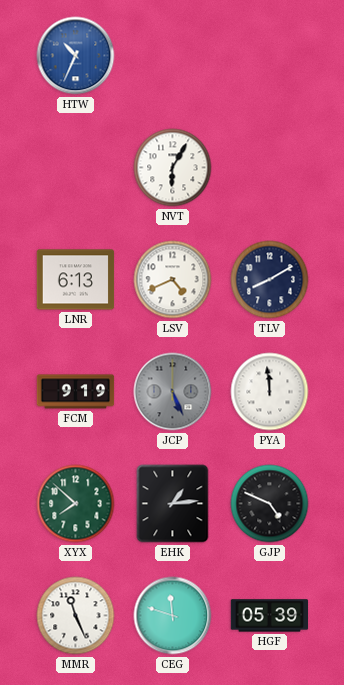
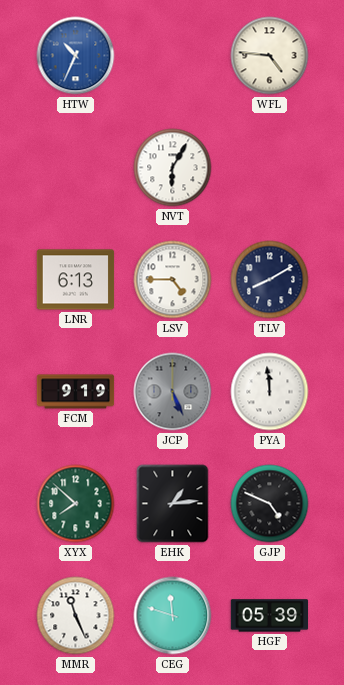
WFL: none -> 4:46 (270, 56)
LSV: 4:41 -> 4:45 (173, 280)
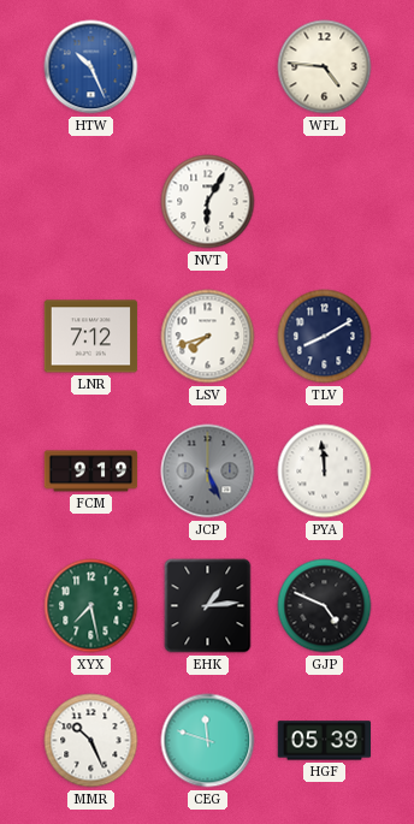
HTW: 10:34 -> 10:26 (91, 67)
LNR: 6:13 -> 7:12 (91, 337)
LSV: 4:45 -> 7:42 (208, 337)
XYX: 7:52 -> 7:28 (91, 606)
MMR: 11:26 -> 10:26 (91, 741)
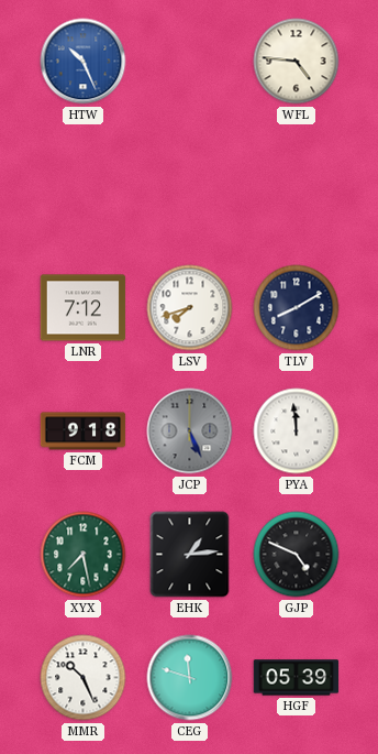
NVT: 6:05 -> none (208, 202)
FCM: 9:19 -> 9:18 (84, 431)
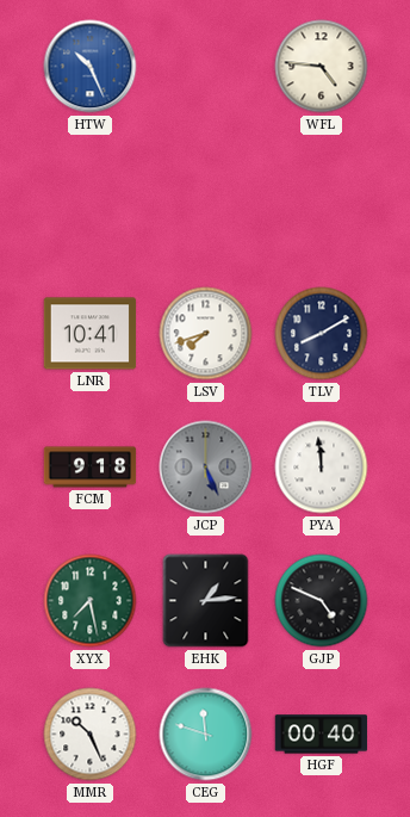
LNR: 7:12 -> 10:41 (91, 334)
HGF: 05:39 -> 00:40 (322, 735)
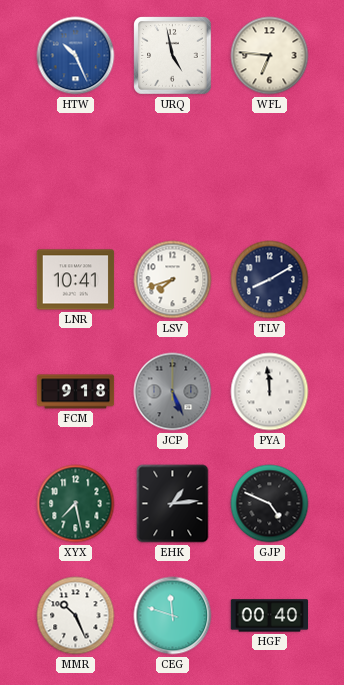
URQ: none -> 4:58 (173, 56)
WFL: 4:46 -> 6:46 (270, 56)
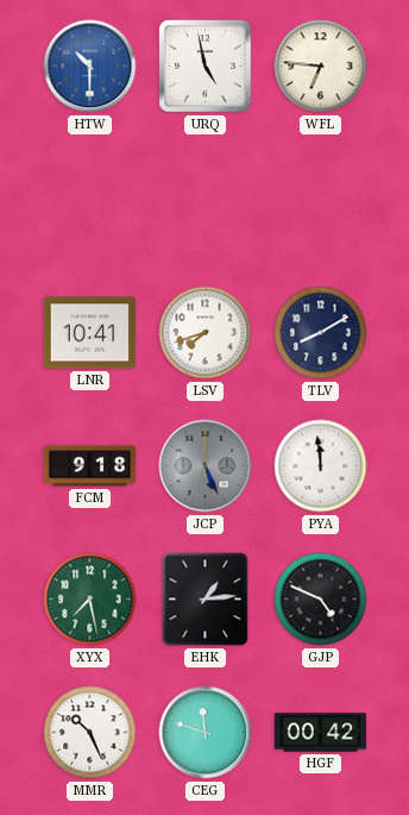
HTW: 10:26 -> 10:30 (90, 67)
HGF: 00:40 -> 00:42 (321, 733)
